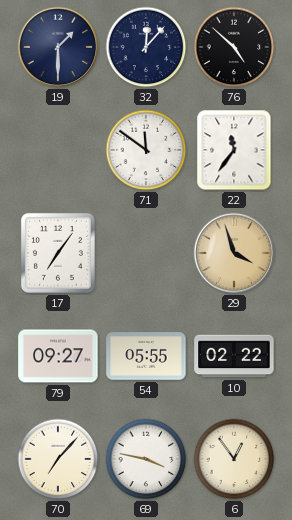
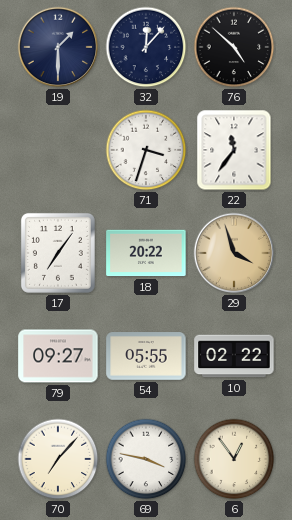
71: 11:51 -> 3:33 (146, 150)
18: none -> 20:22 (146, 253)
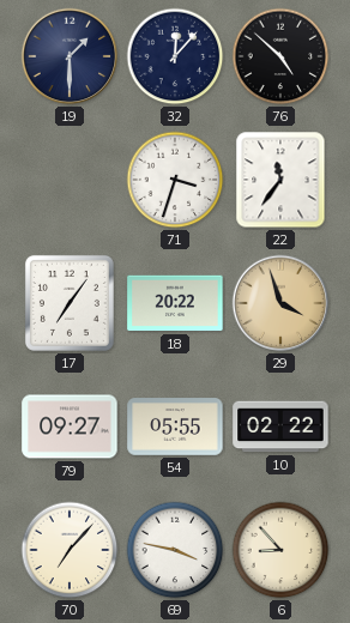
6: 12:54 -> 8:53 (280, 550)
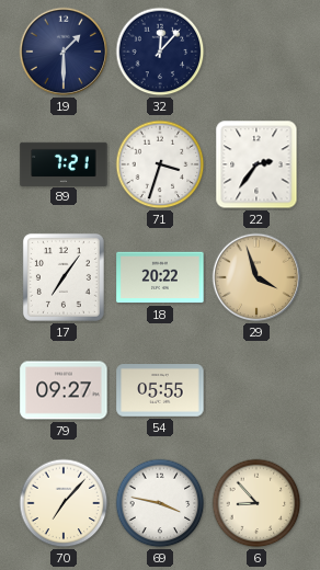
76: 4:52 -> none (280, 56)
89: none -> 7:21 (64, 163)
22: 11:36 -> 2:36 (256, 164)
10: 02:22 -> none (280, 427)
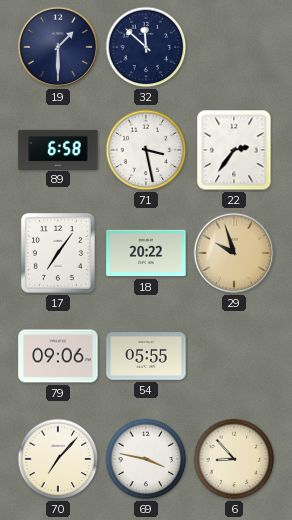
32: 12:07 -> 11:52 (146, 47)
89: 7:21 -> 6:58 (58, 149)
71: 3:33 -> 3:28 (146, 150)
29: 3:57 -> 9:57 (234, 253)
79: 09:27 -> 09:06 (58, 356)
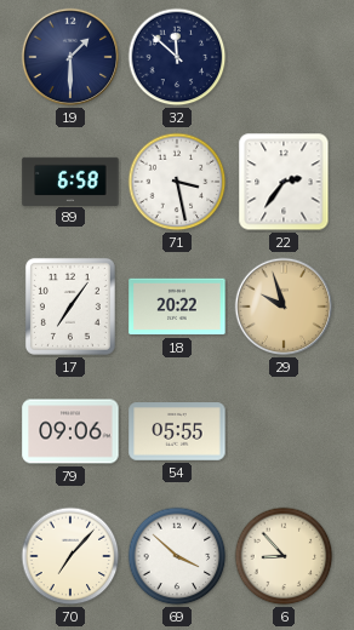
69: 3:47 -> 3:52 (177, 556)
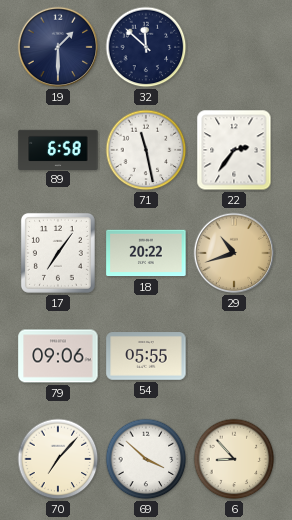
71: 3:28 -> 11:28 (146, 150)
29: 9:57 -> 10:42 (234, 253)
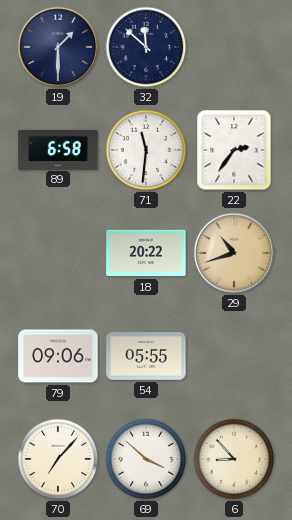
71: 11:28 -> 11:31 (146, 150)
17: 7:06 -> none (58, 253)
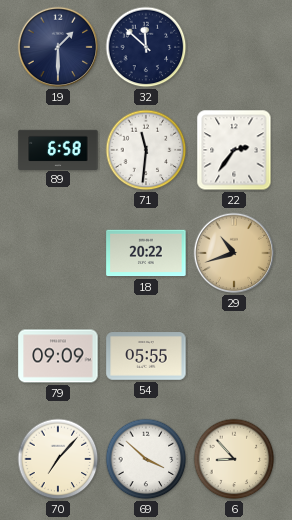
79: 09:06 -> 09:09 (58, 356)
